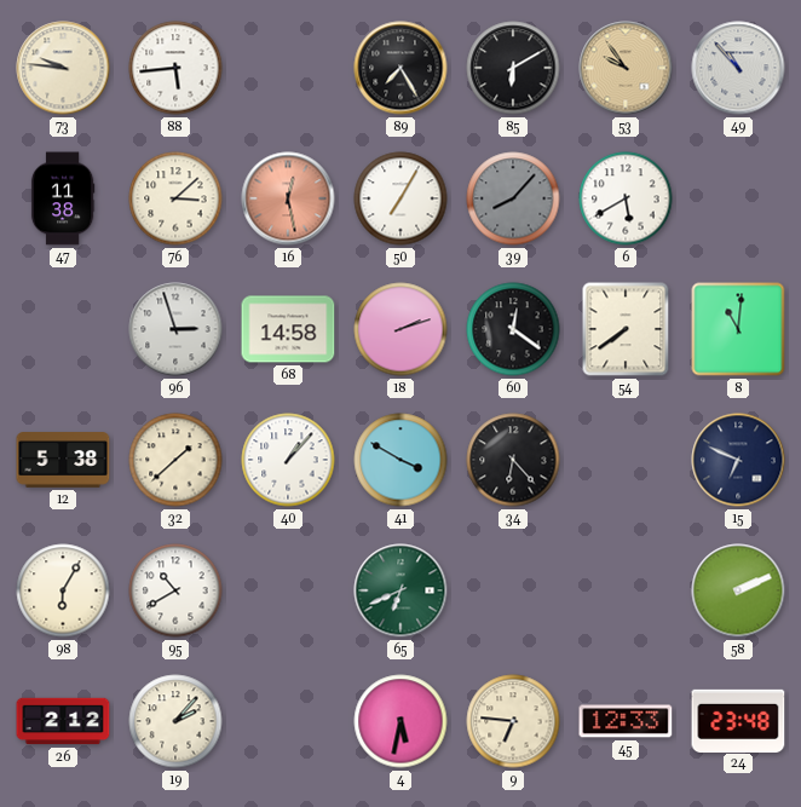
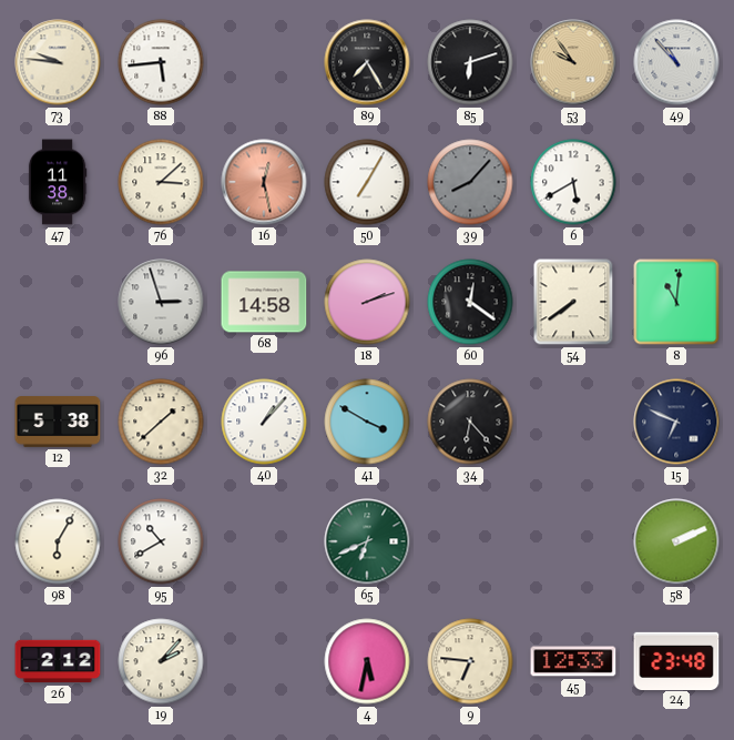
85: 6:10 -> 6:12 (470, 62)
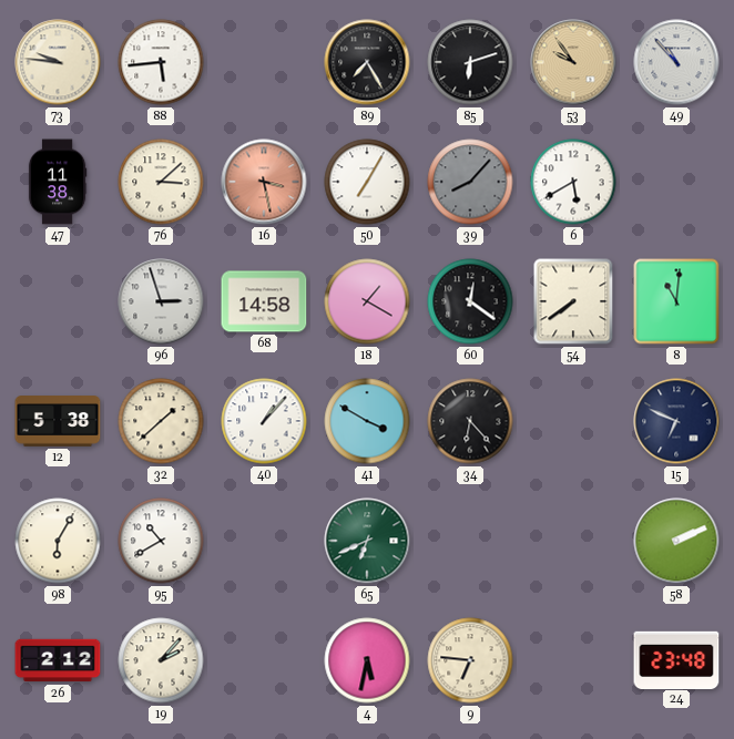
16: 12:28 -> 3:28 (264, 182)
18: 2:12 -> 1:20 (367, 301)
45: 12:33 -> none (573, 661)
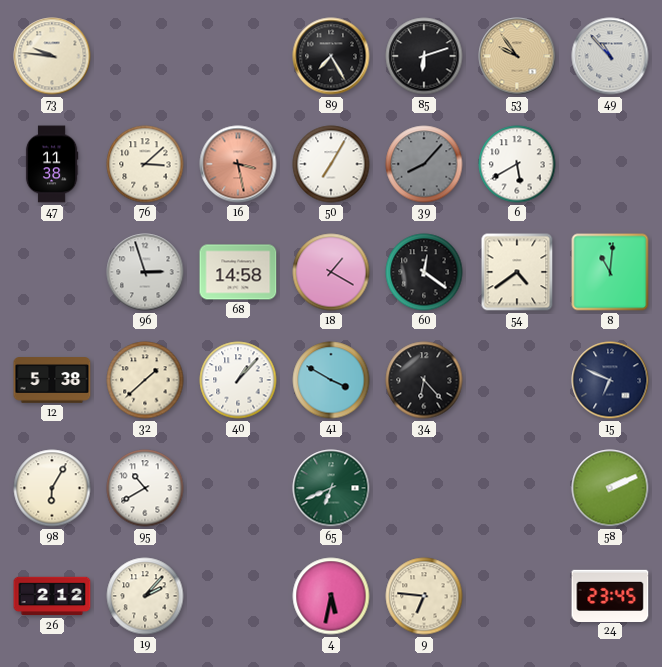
88: 5:44 -> none (161, 62)
54: 7:39 -> 4:39 (517, 272)
24: 23:48 -> 23:45 (610, 595)
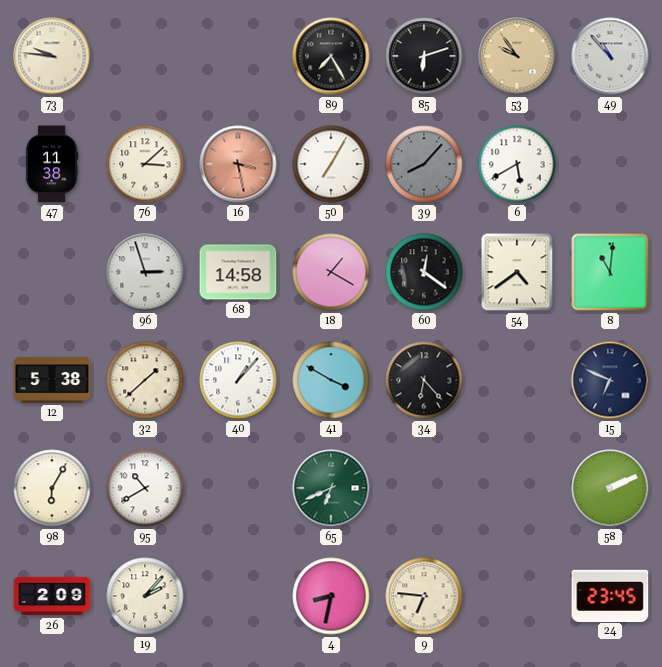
26: 2:12 -> 2:09 (52, 596)
4: 5:32 -> 8:32 (331, 596)
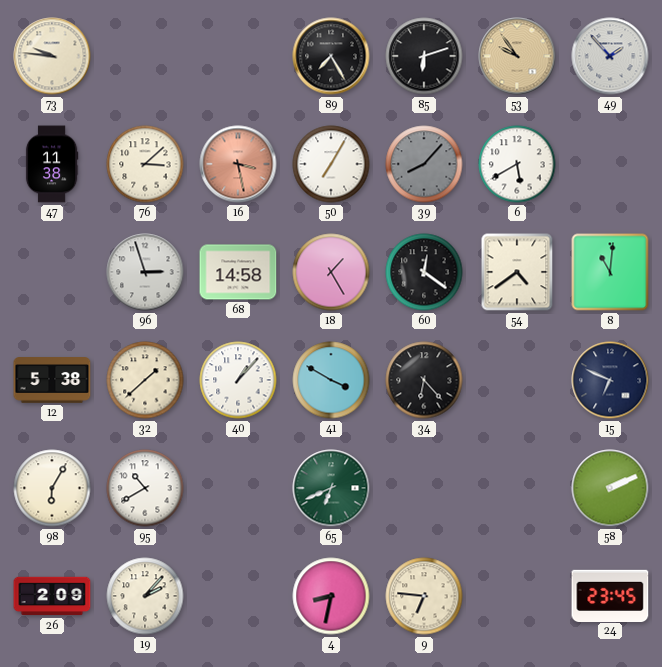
49: 10:53 -> 1:53 (610, 56)
18: 1:20 -> 1:25 (331, 272)
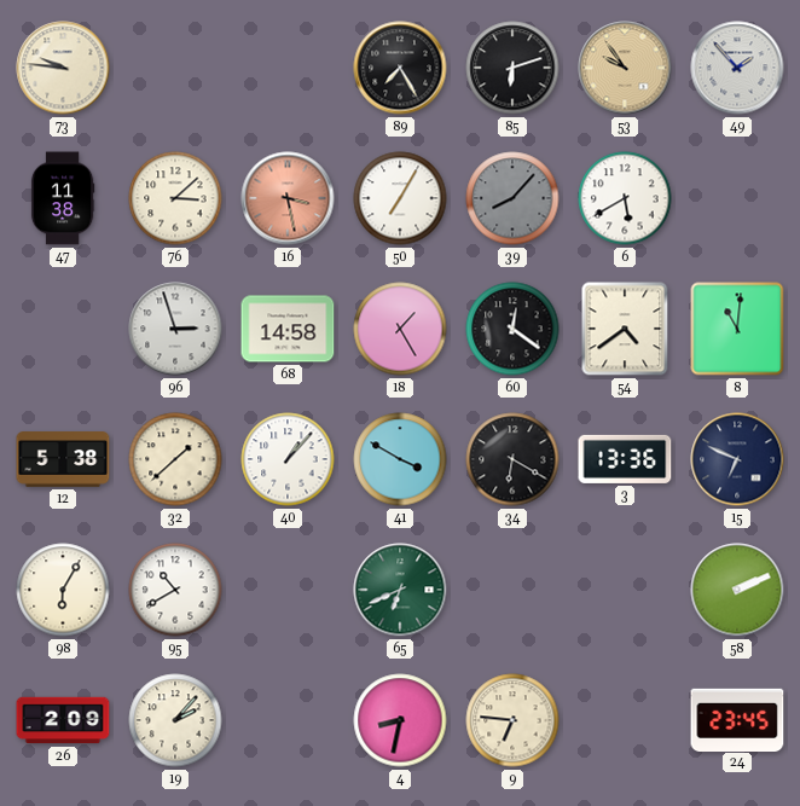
34: 6:23 -> 6:20 (512, 459)
3: none -> 13:36 (625, 459)
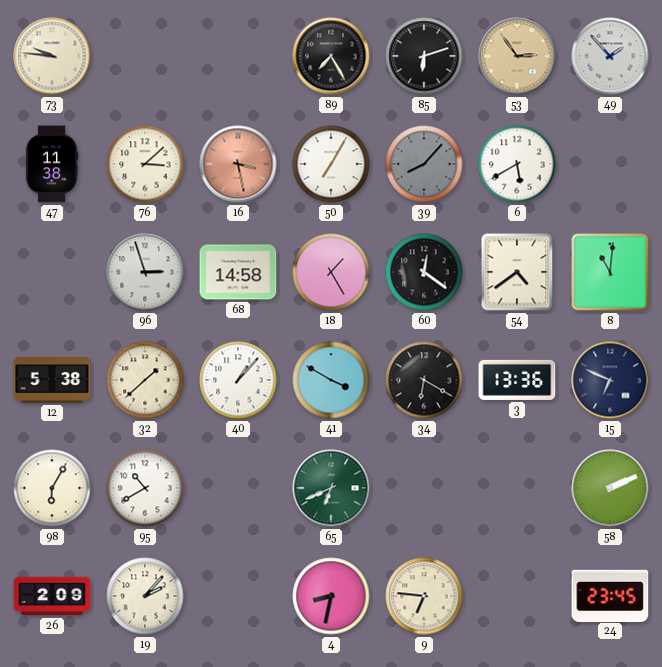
53: 9:54 -> 2:54 (517, 56)
